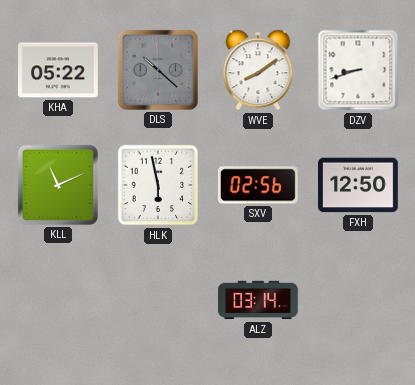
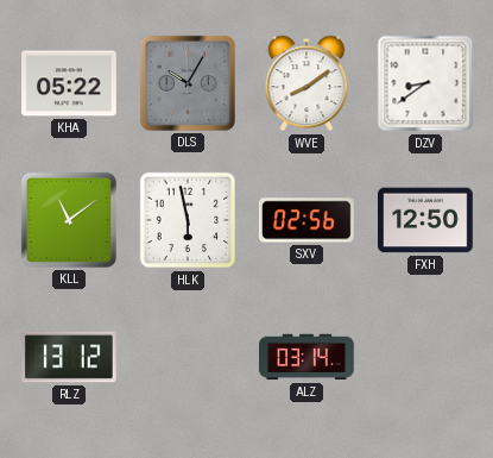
DLS: 10:22 -> 10:05 (188, 83)
DZV: 8:42 -> 8:39 (425, 83)
KLL: 11:11 -> 11:09 (69, 220)
RLZ: none -> 13:12 (69, 357)
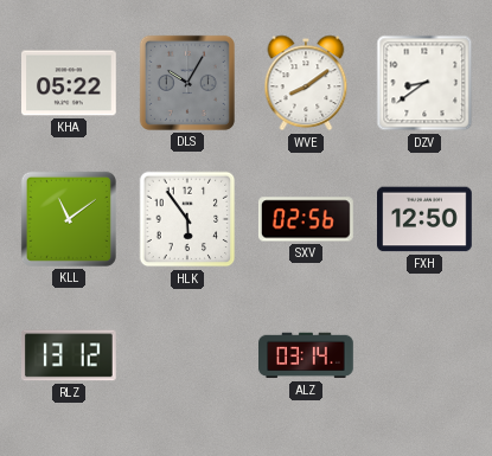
HLK: 5:58 -> 5:54 (187, 219)
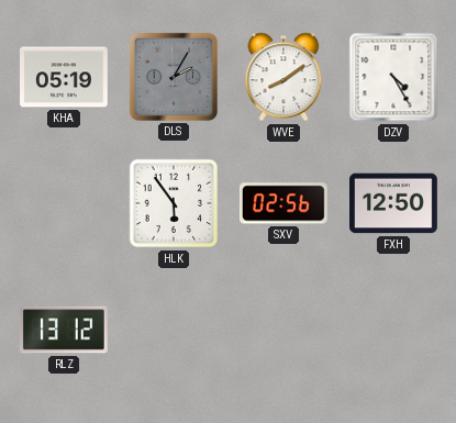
KHA: 05:22 -> 05:19 (65, 77)
DLS: 10:05 -> 2:05 (174, 77)
DZV: 8:39 -> 4:25 (393, 77)
KLL: 11:09 -> none (69, 219)
ALZ: 03:14 -> none (307, 355)
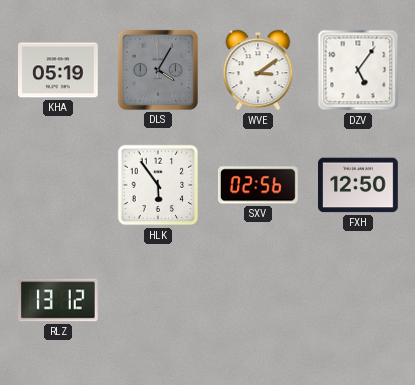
DLS: 2:05 -> 4:05 (158, 70)
WVE: 8:09 -> 3:09 (258, 70)
DZV: 4:25 -> 5:06 (358, 70)
